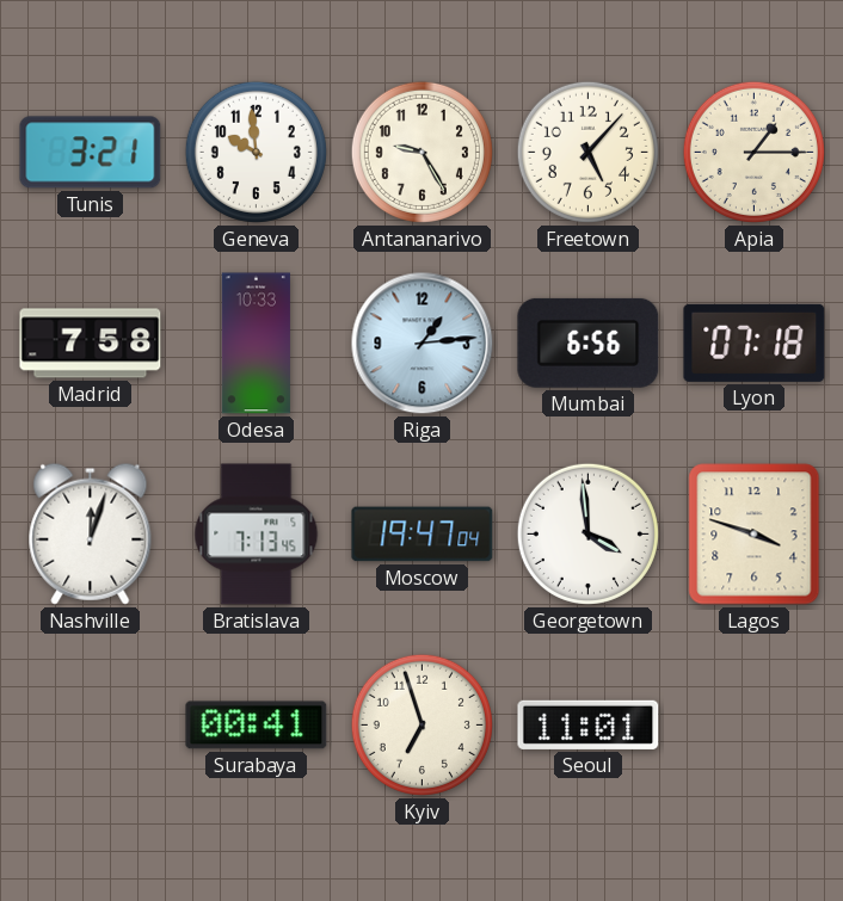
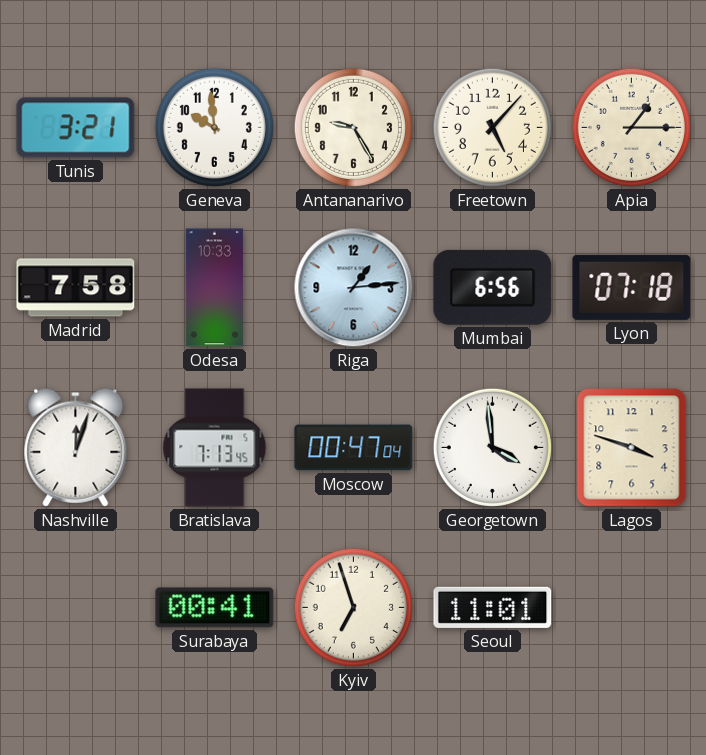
Moscow: 19:47 -> 00:47 (354, 448)
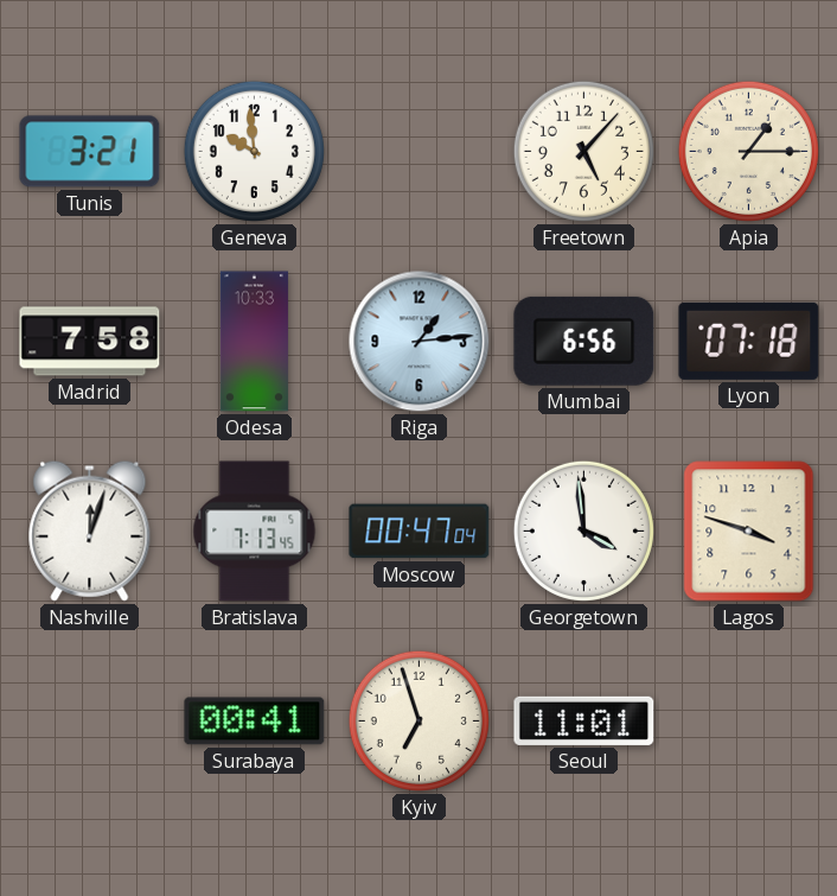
Antananarivo: 9:25 -> none (353, 127)
